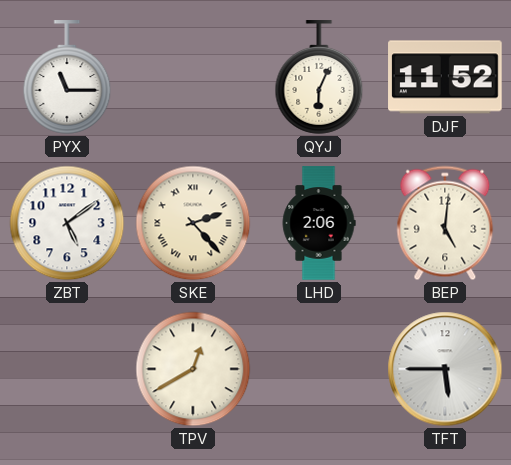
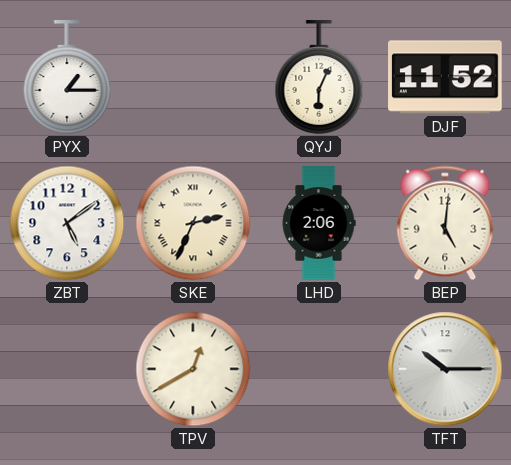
PYX: 11:15 -> 1:15 (67, 77)
SKE: 2:23 -> 2:34 (193, 223)
TFT: 5:45 -> 10:15 (445, 369)
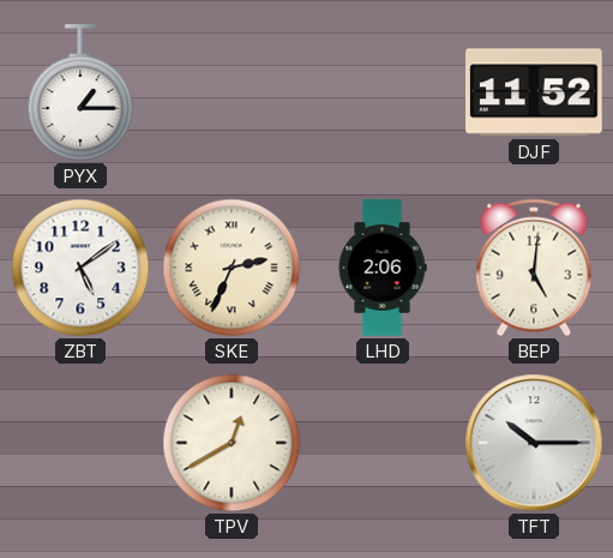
QYJ: 6:04 -> none (319, 77)
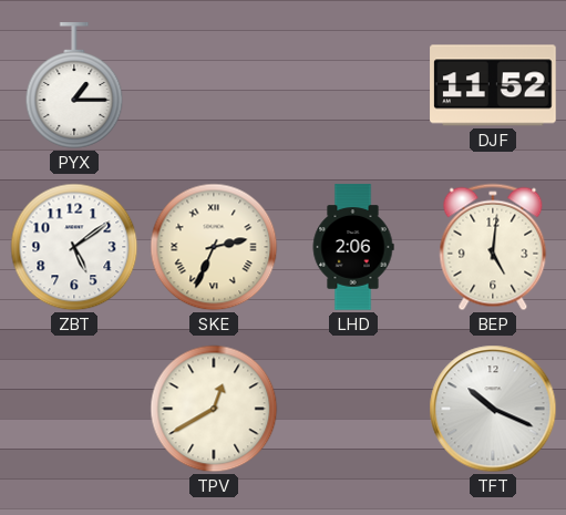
TFT: 10:15 -> 10:19 (493, 409)
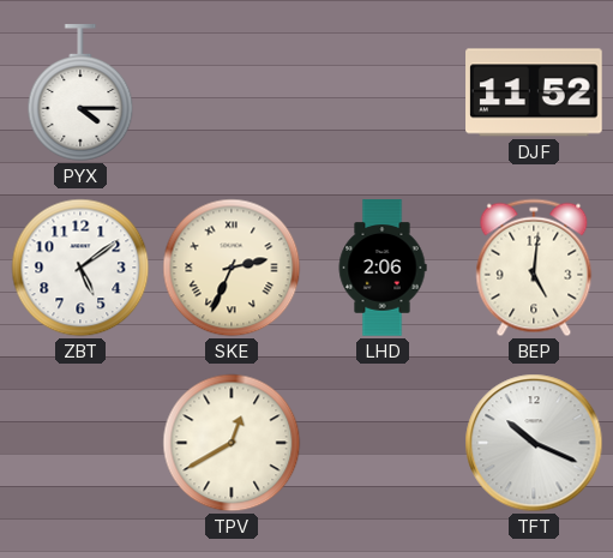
PYX: 1:15 -> 4:15 (80, 92)
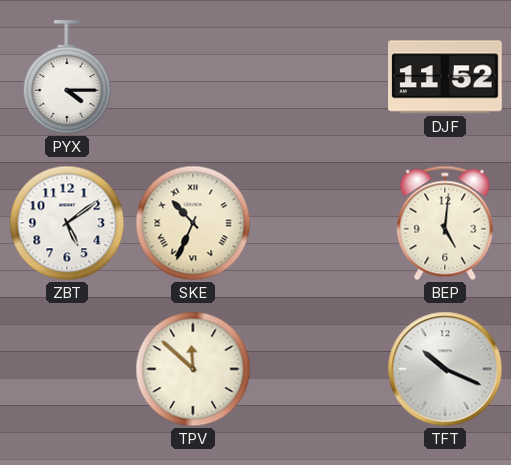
SKE: 2:34 -> 10:34 (193, 223)
LHD: 2:06 -> none (383, 268)
TPV: 12:40 -> 11:52 (193, 369)
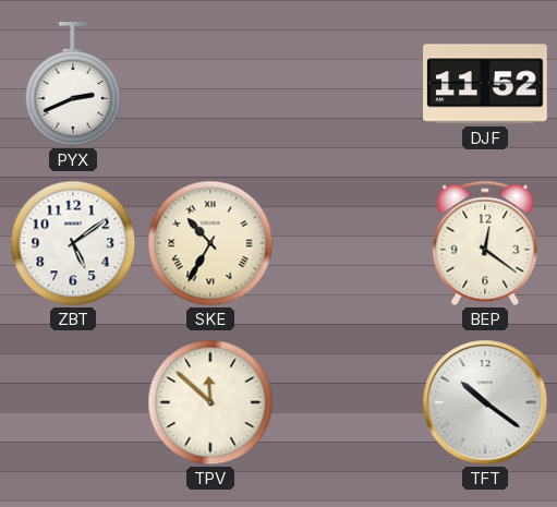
PYX: 4:15 -> 2:41 (73, 84)
SKE: 10:34 -> 10:35 (210, 243)
BEP: 5:01 -> 12:21 (485, 243)
TFT: 10:19 -> 10:21 (485, 402)
